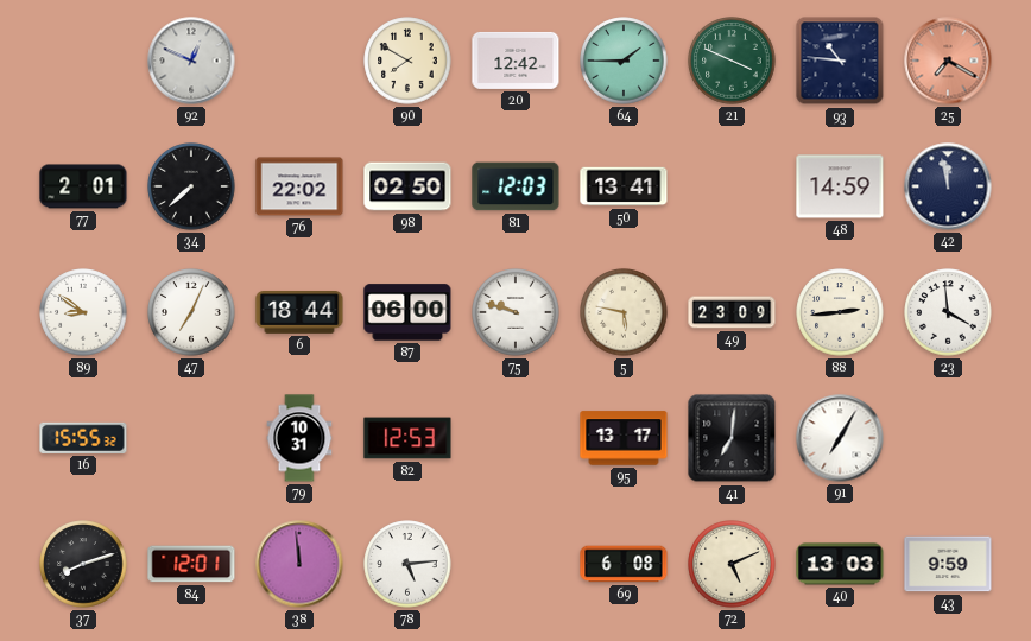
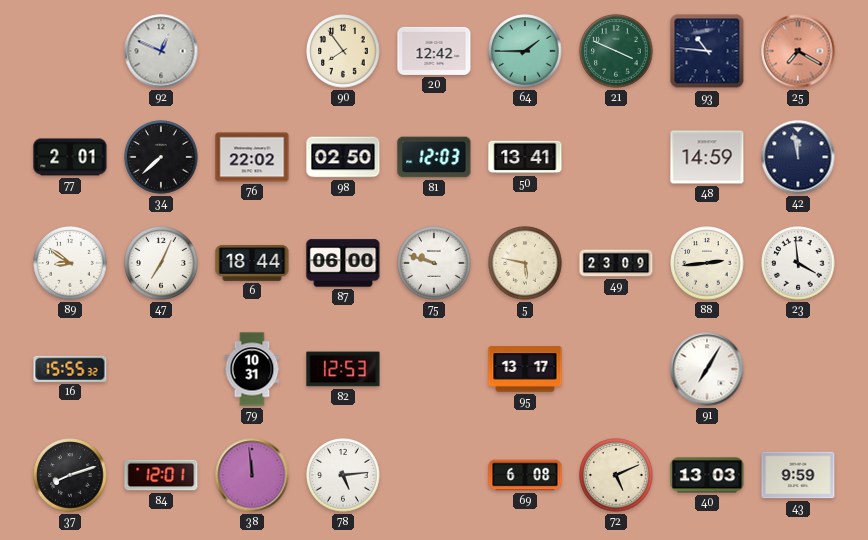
90: 7:50 -> 7:54 (343, 51)
41: 7:01 -> none (732, 438)
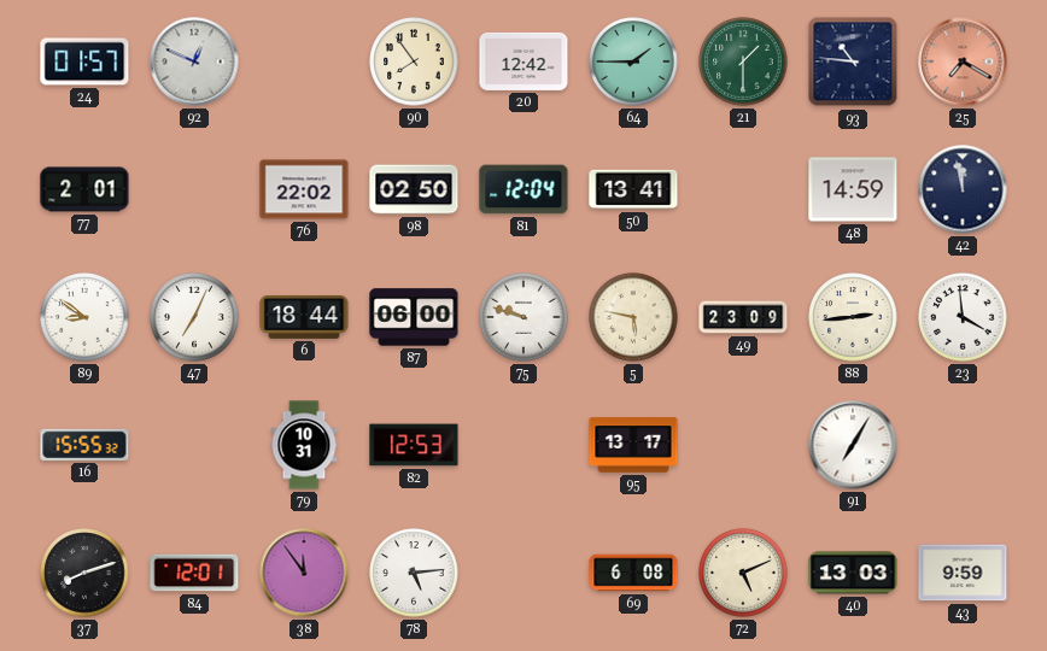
24: none -> 01:57 (84, 61)
21: 3:49 -> 1:30 (743, 61)
34: 7:38 -> none (161, 157)
81: 12:03 -> 12:04 (523, 189)
38: 11:59 -> 11:54 (304, 573)
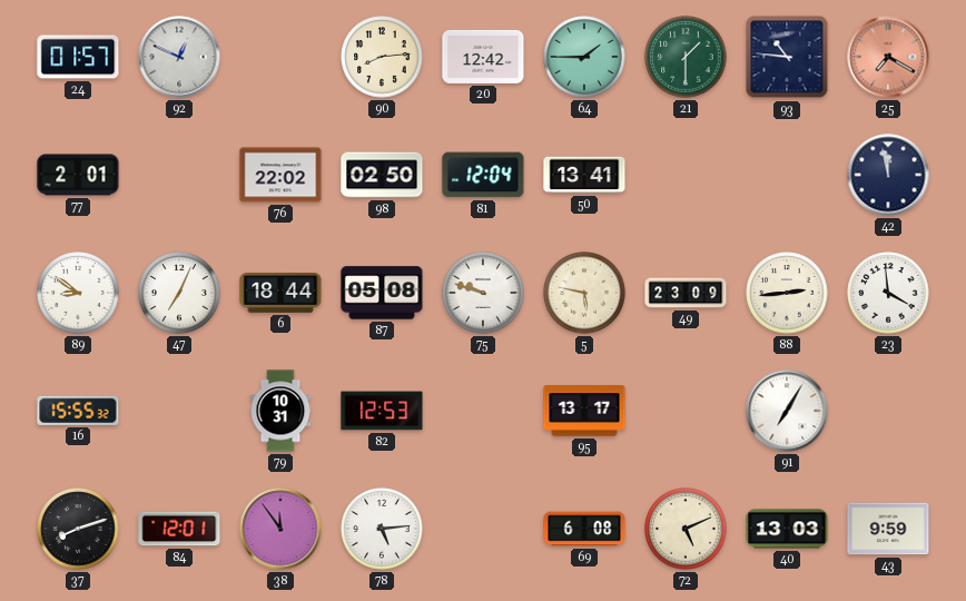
90: 7:54 -> 8:14 (382, 57)
48: 14:59 -> none (853, 189)
87: 06:00 -> 05:08 (382, 293)
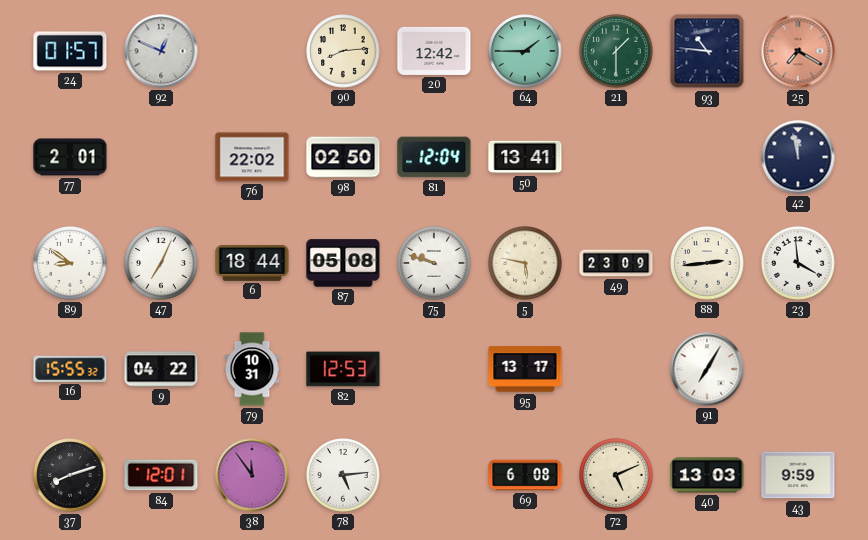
9: none -> 04:22 (161, 369)
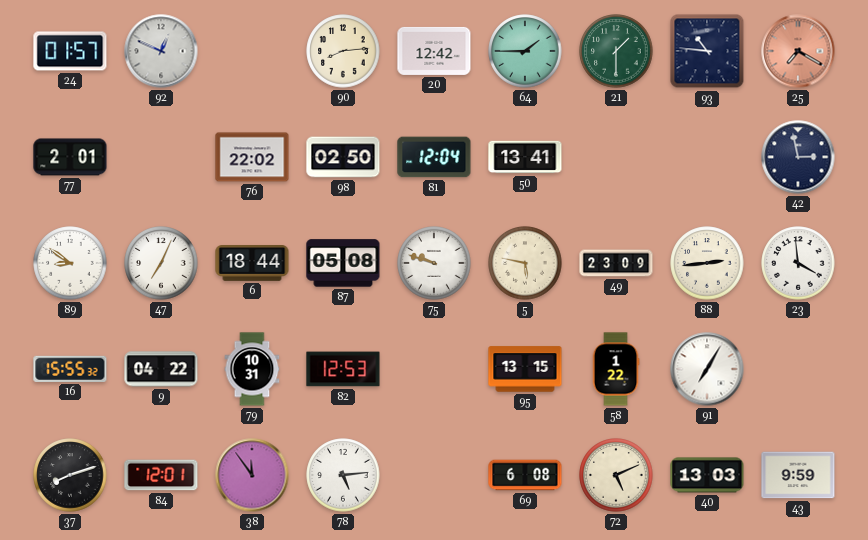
42: 11:58 -> 2:58 (798, 157)
95: 13:17 -> 13:15 (525, 369)
58: none -> 1:22 (616, 369)
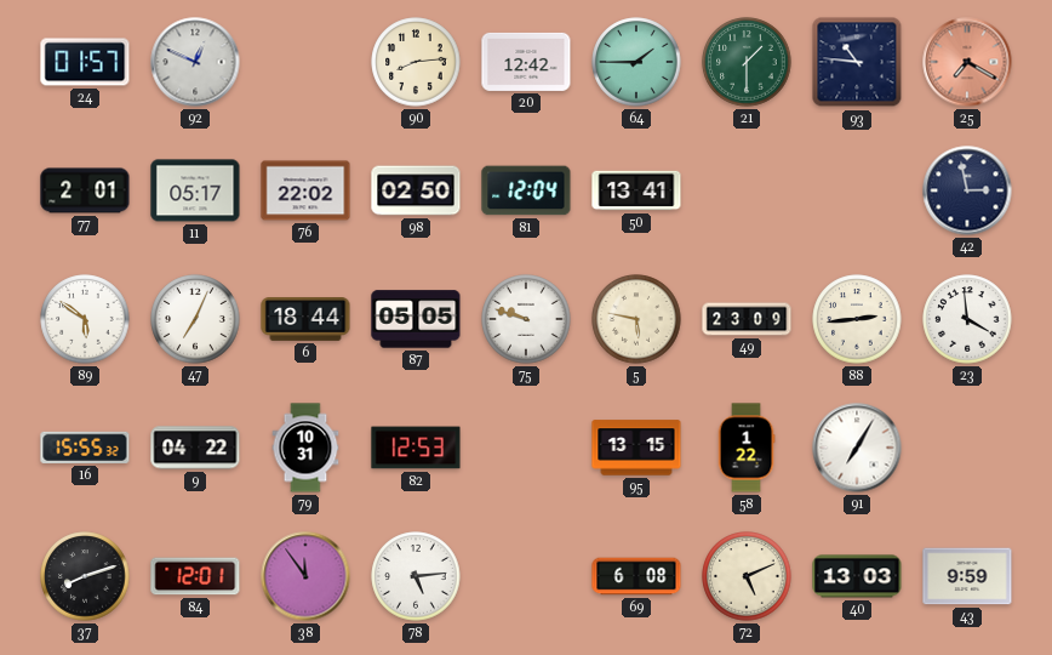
11: none -> 05:17 (195, 190)
89: 8:51 -> 5:51 (85, 319)
87: 05:08 -> 05:05 (416, 319)
